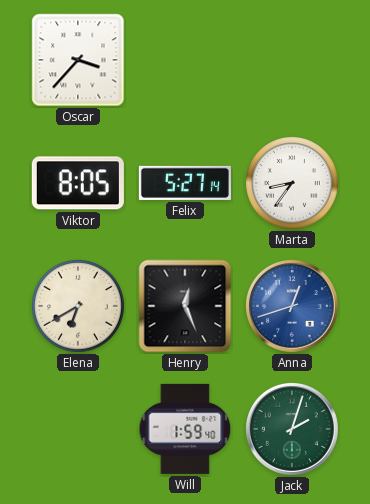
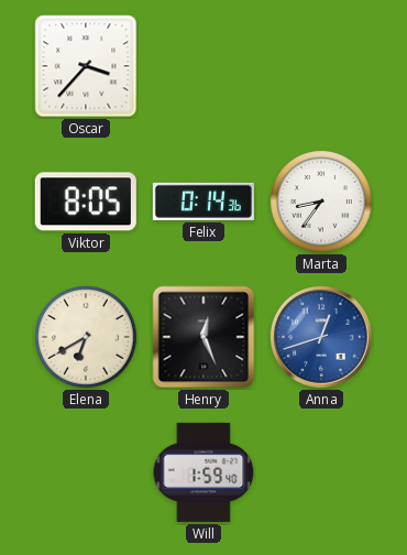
Felix: 5:27 -> 0:14 (204, 202)
Jack: 2:03 -> none (292, 429)
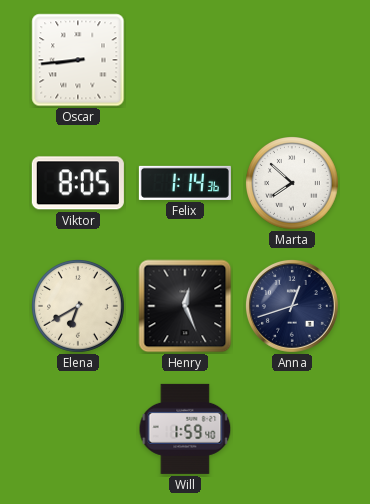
Oscar: 3:37 -> 8:44 (78, 60)
Felix: 0:14 -> 1:14 (185, 183)
Marta: 8:36 -> 7:52 (293, 184)
Anna dial: blue -> navy (292, 306)
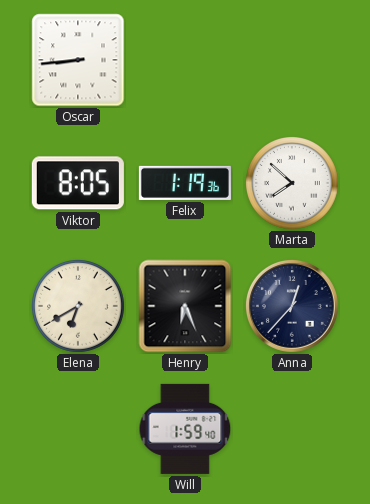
Felix: 1:14 -> 1:19 (185, 183)
Henry: 12:26 -> 6:26 (185, 306)
Anna: 12:42 -> 12:37 (292, 306)
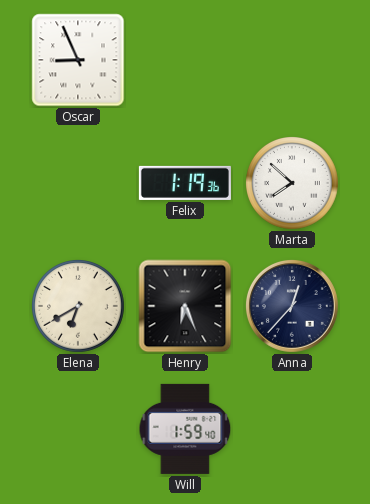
Oscar: 8:44 -> 8:56 (78, 60)
Viktor: 8:05 -> none (78, 183)
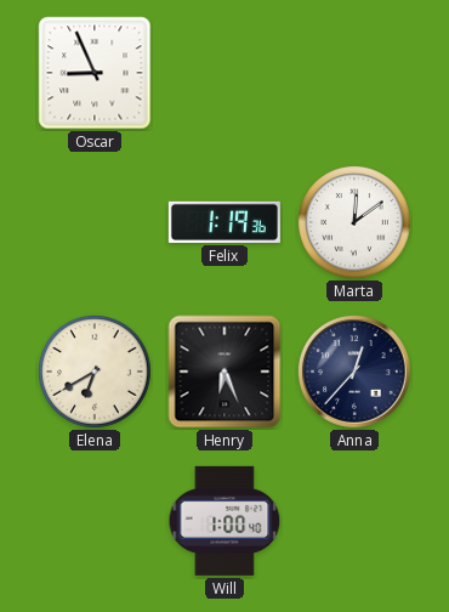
Marta: 7:52 -> 12:09 (356, 223)
Will: 1:59 -> 1:00 (224, 521)
